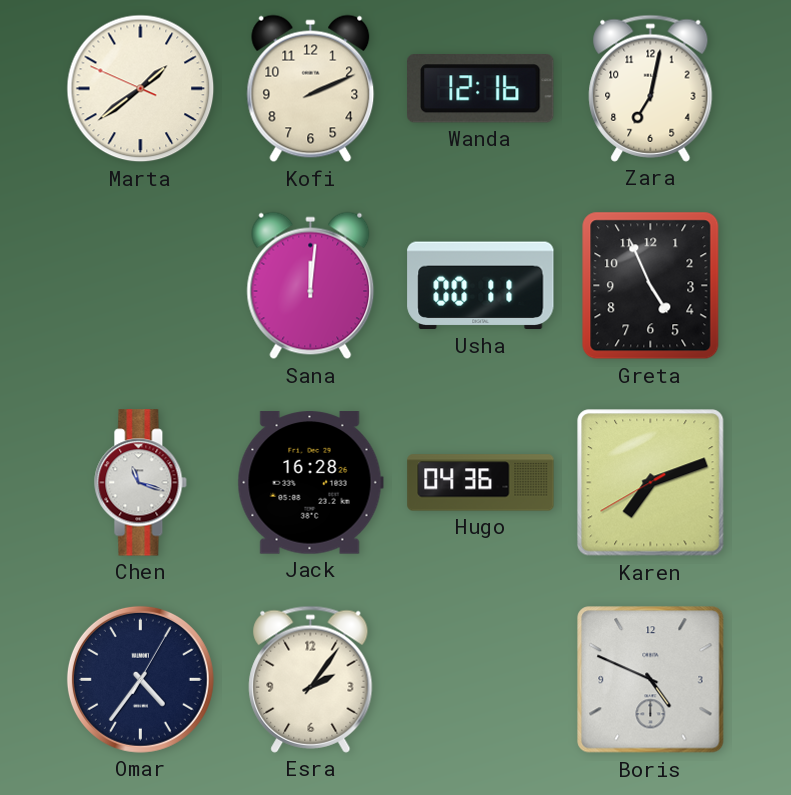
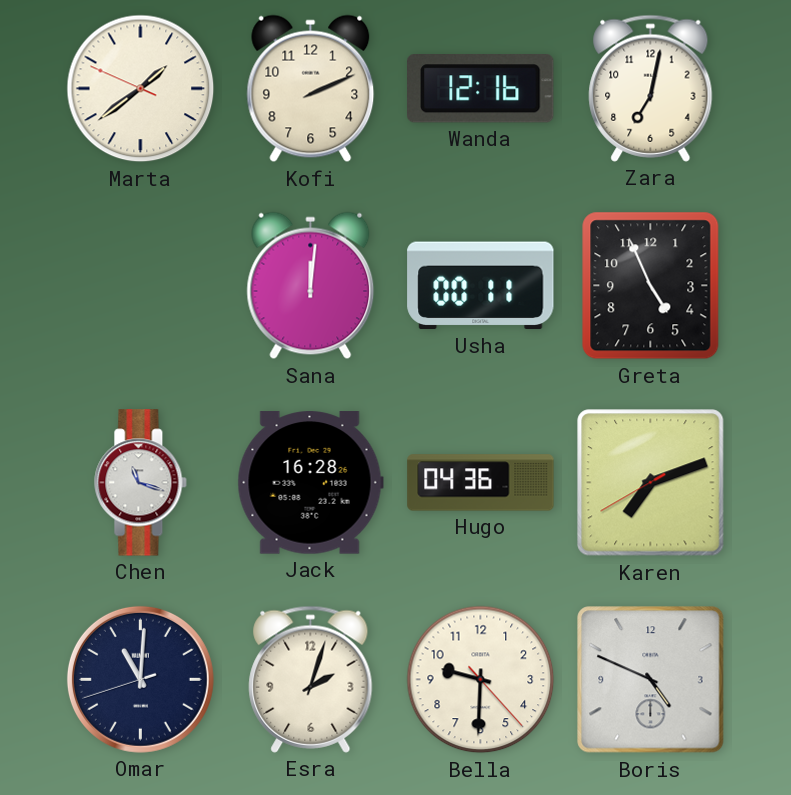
Omar: 4:36 -> 11:00 (140, 679)
Esra: 2:06 -> 2:03 (311, 679)
Bella: none -> 9:30 (481, 680)
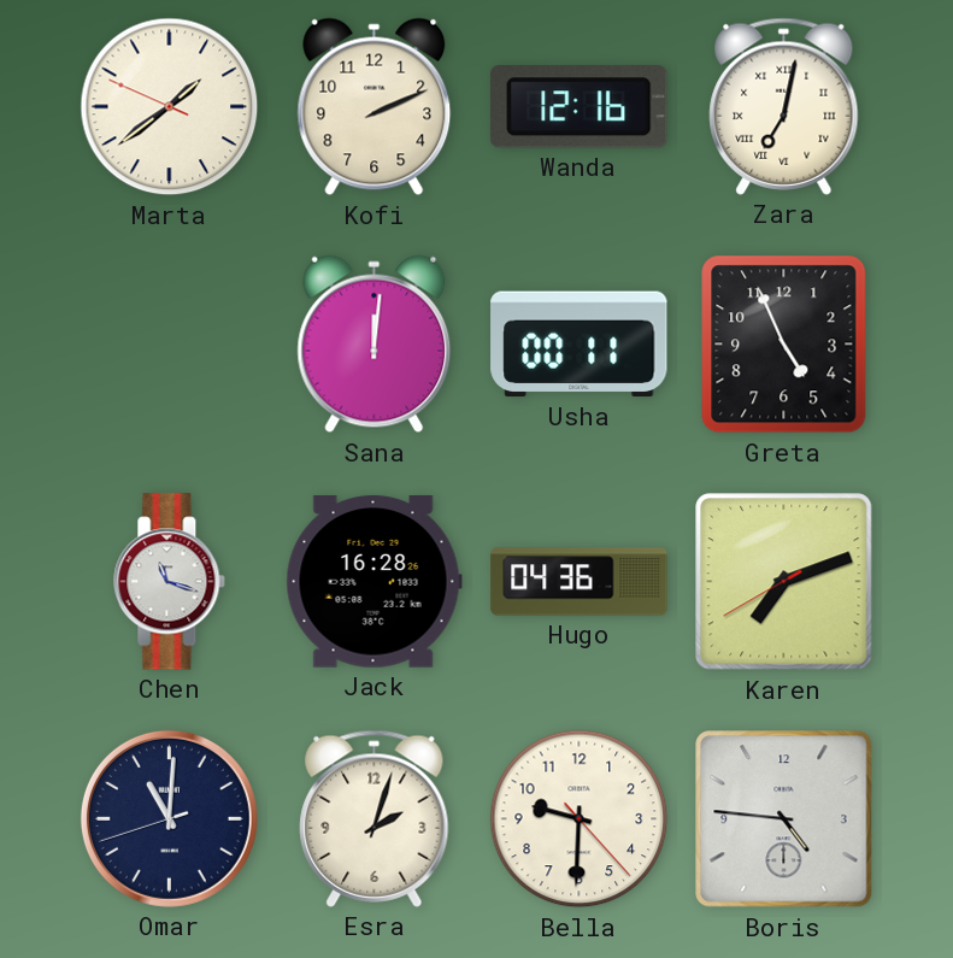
Zara numerals: Arabic -> Roman (784, 106)
Boris: 4:49 -> 4:46 (784, 819)
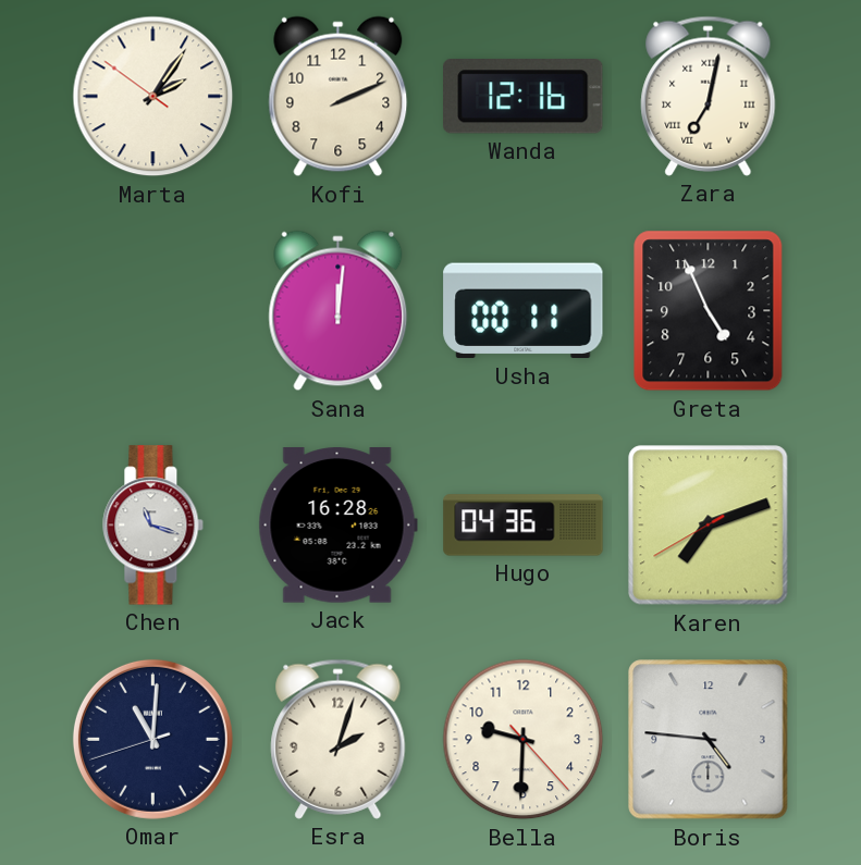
Marta: 1:38 -> 2:05 (153, 97)
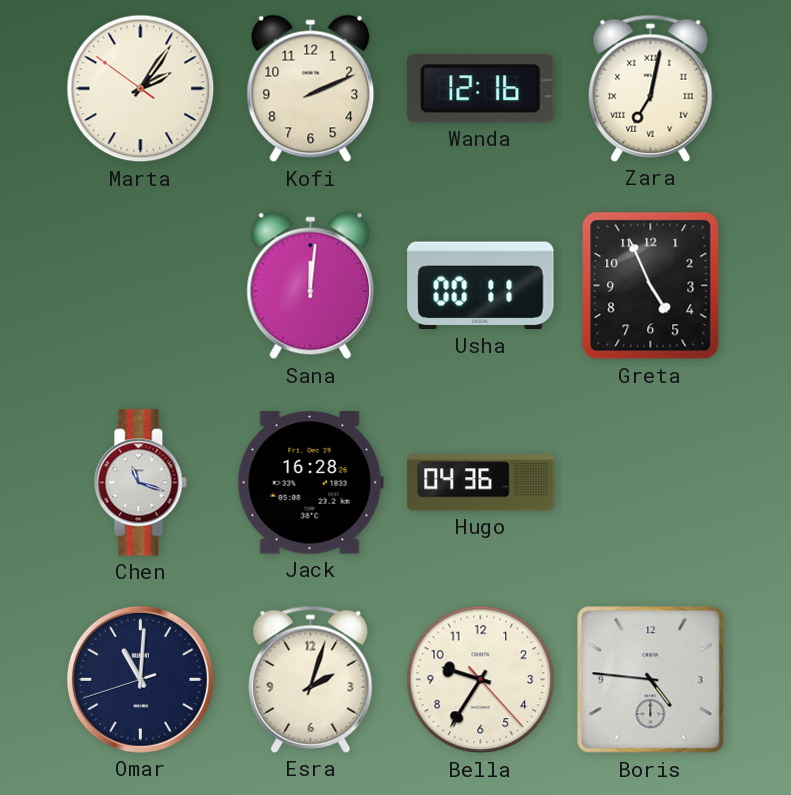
Karen: 7:11 -> none (709, 526)
Bella: 9:30 -> 9:35 (481, 680)
